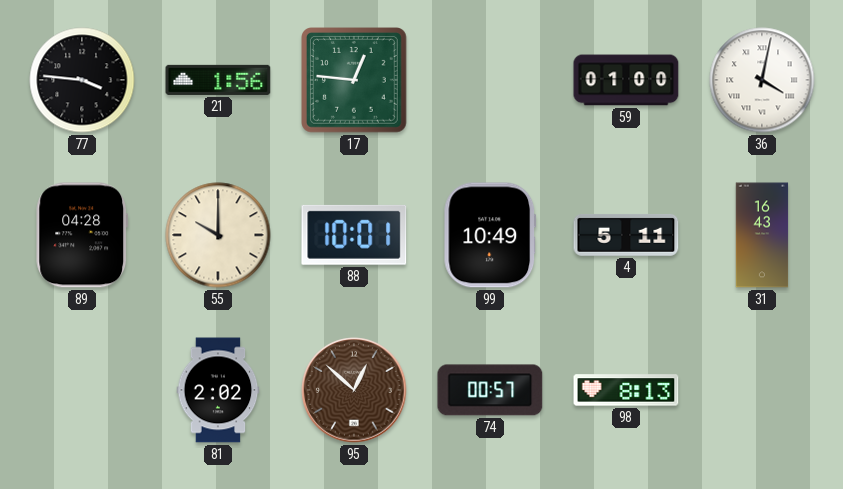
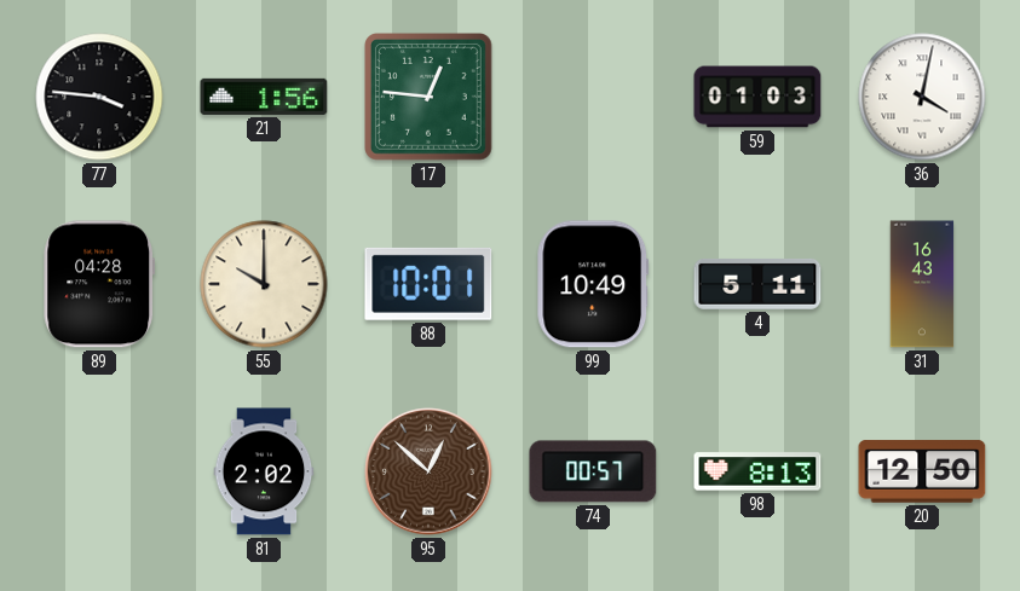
59: 01:00 -> 01:03 (757, 97)
20: none -> 12:50 (922, 471)
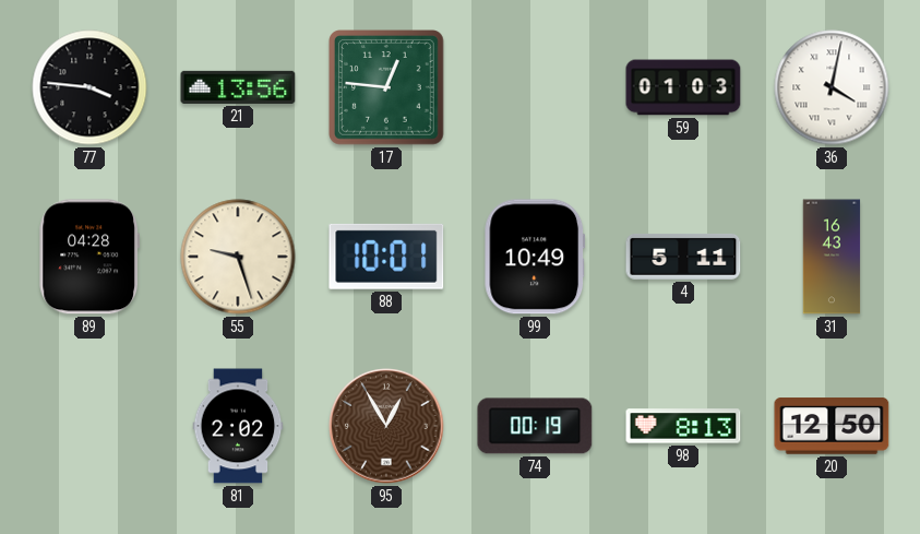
21: 1:56 -> 13:56 (238, 87)
55: 10:00 -> 9:27 (238, 257)
95: 12:52 -> 12:55 (386, 426)
74: 00:57 -> 00:19 (535, 426)
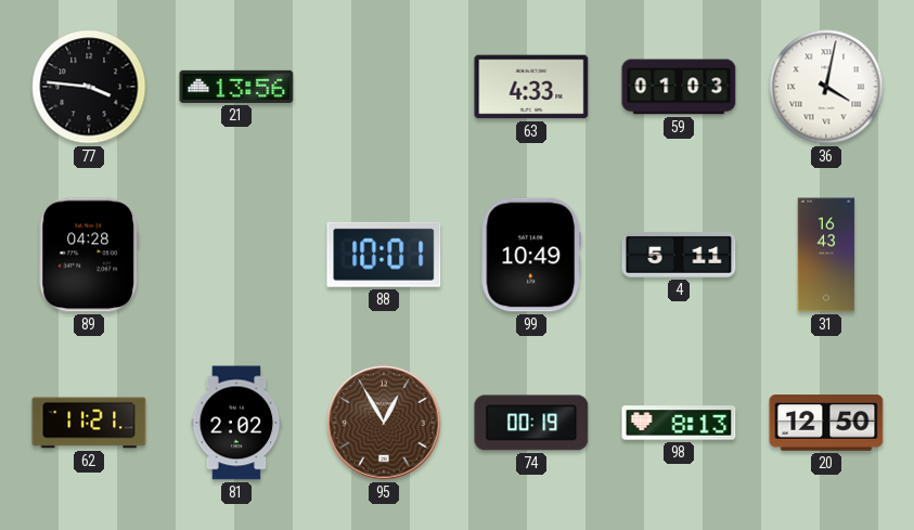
17: 12:46 -> none (387, 88)
63: none -> 4:33 (531, 87)
55: 9:27 -> none (238, 257)
62: none -> 11:21 (89, 423)
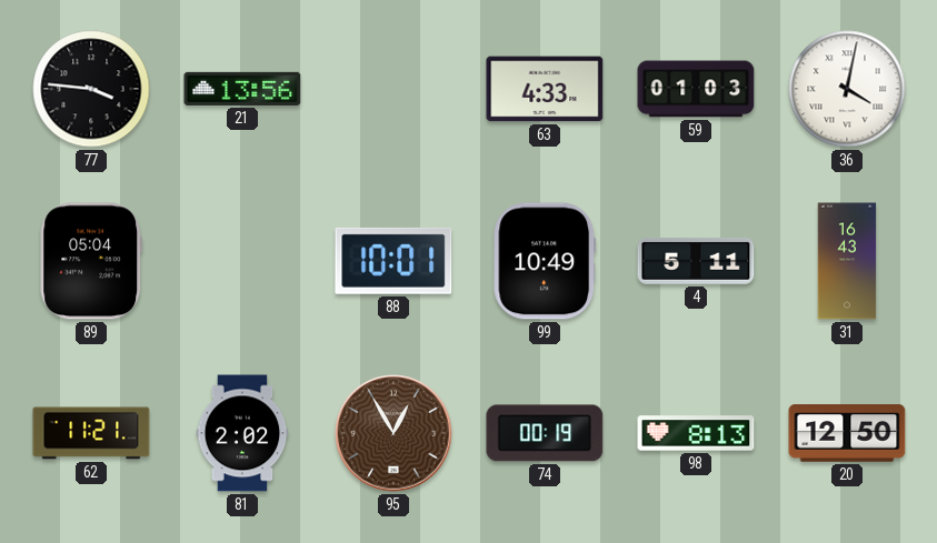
89: 04:28 -> 05:04 (90, 261)
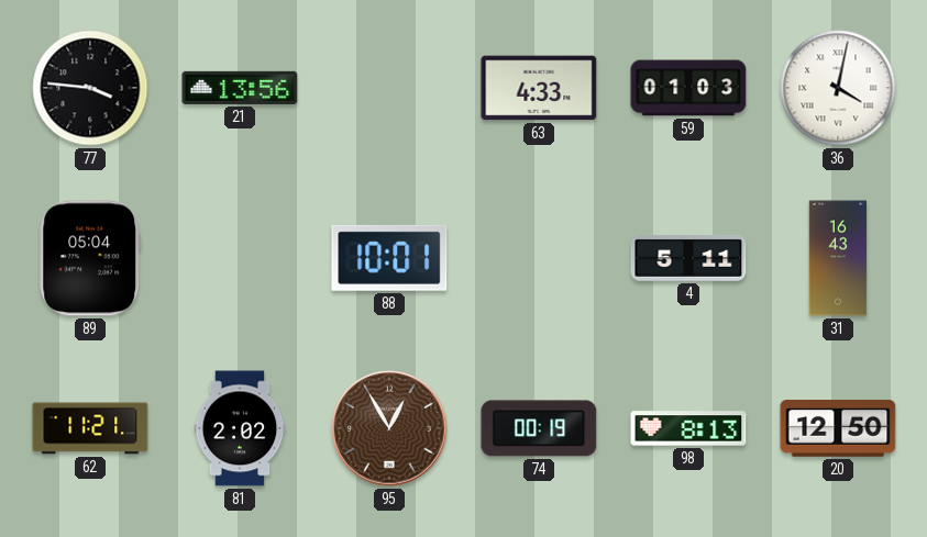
99: 10:49 -> none (545, 261)
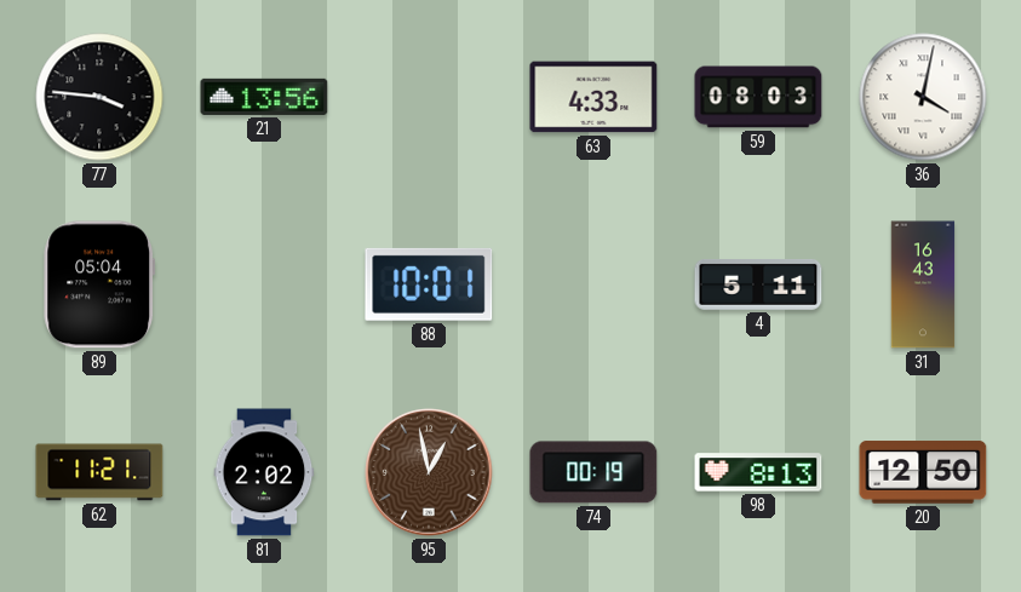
59: 01:03 -> 08:03 (758, 97)
95: 12:55 -> 12:58 (429, 472)
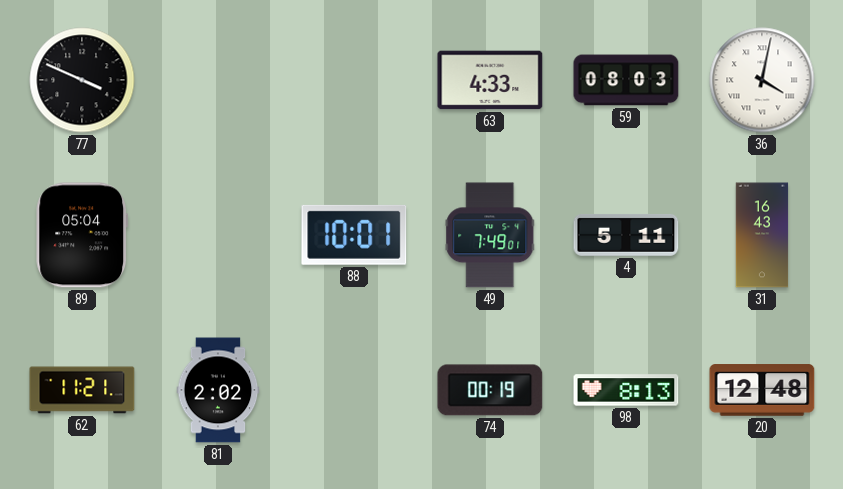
77: 3:46 -> 3:49 (82, 80)
21: 13:56 -> none (264, 97)
49: none -> 7:49 (490, 235)
95: 12:58 -> none (429, 472)
20: 12:50 -> 12:48 (762, 390)
